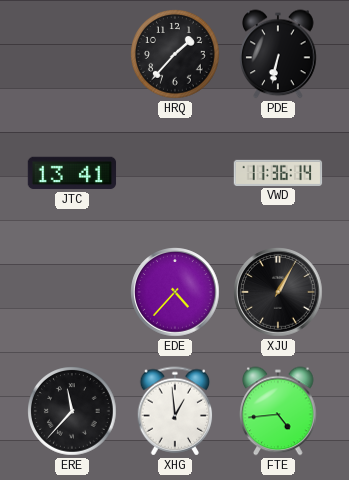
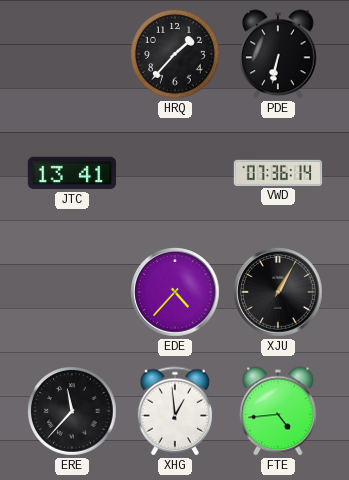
VWD: 11:36 -> 07:36 (278, 173)
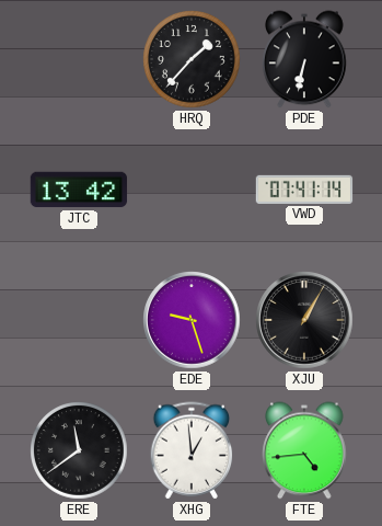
JTC: 13:41 -> 13:42 (79, 190)
VWD: 07:36 -> 07:41 (304, 190)
EDE: 4:37 -> 9:27 (192, 320)
ERE: 11:37 -> 11:39 (79, 450)
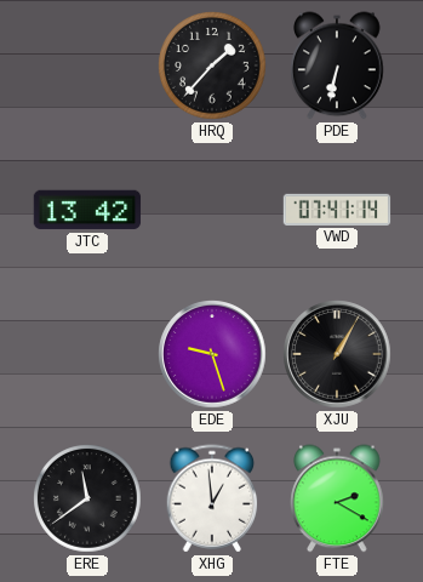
FTE: 4:44 -> 2:20 (337, 498)
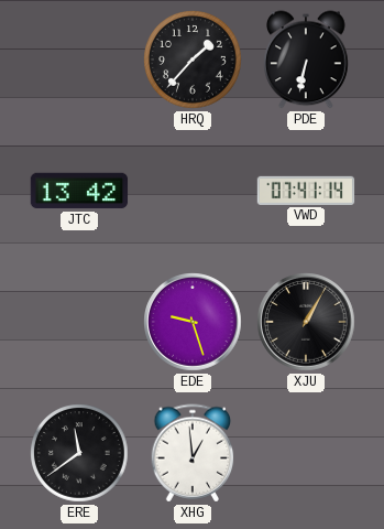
FTE: 2:20 -> none (337, 498)
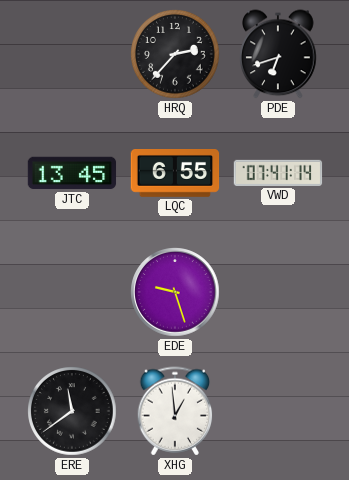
HRQ: 1:37 -> 2:37 (175, 54)
PDE: 6:32 -> 6:42 (278, 54)
JTC: 13:42 -> 13:45 (72, 173)
LQC: none -> 6:55 (175, 174)
XJU: 1:05 -> none (306, 322)
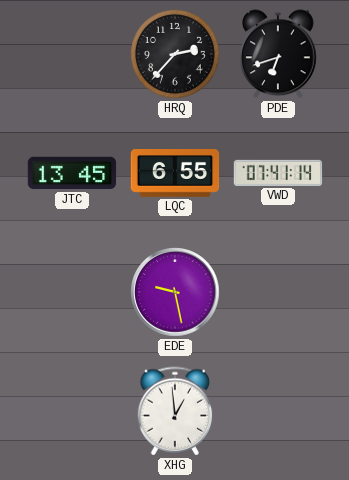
EDE: 9:27 -> 9:28 (175, 292)
ERE: 11:39 -> none (72, 411)
